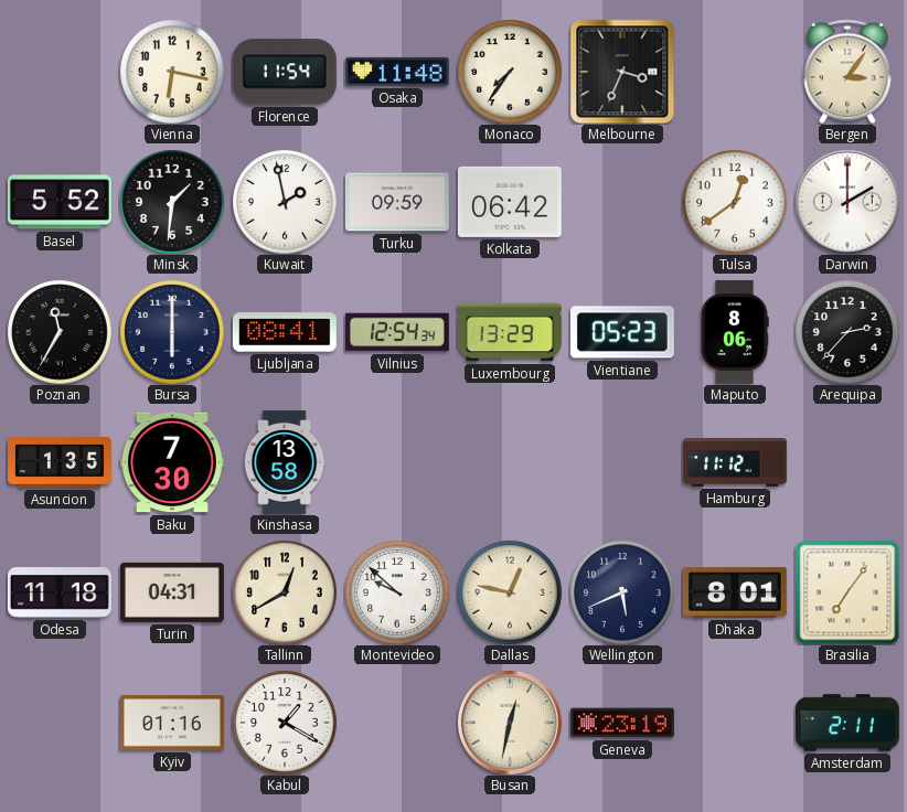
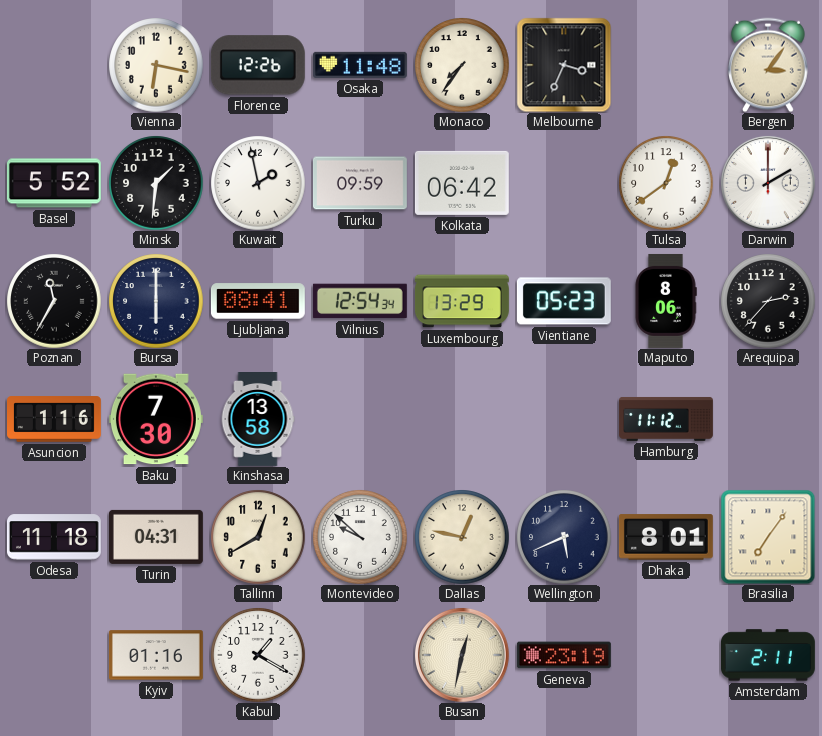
Florence: 11:54 -> 12:26 (258, 65)
Asuncion: 1:35 -> 1:16 (55, 419)
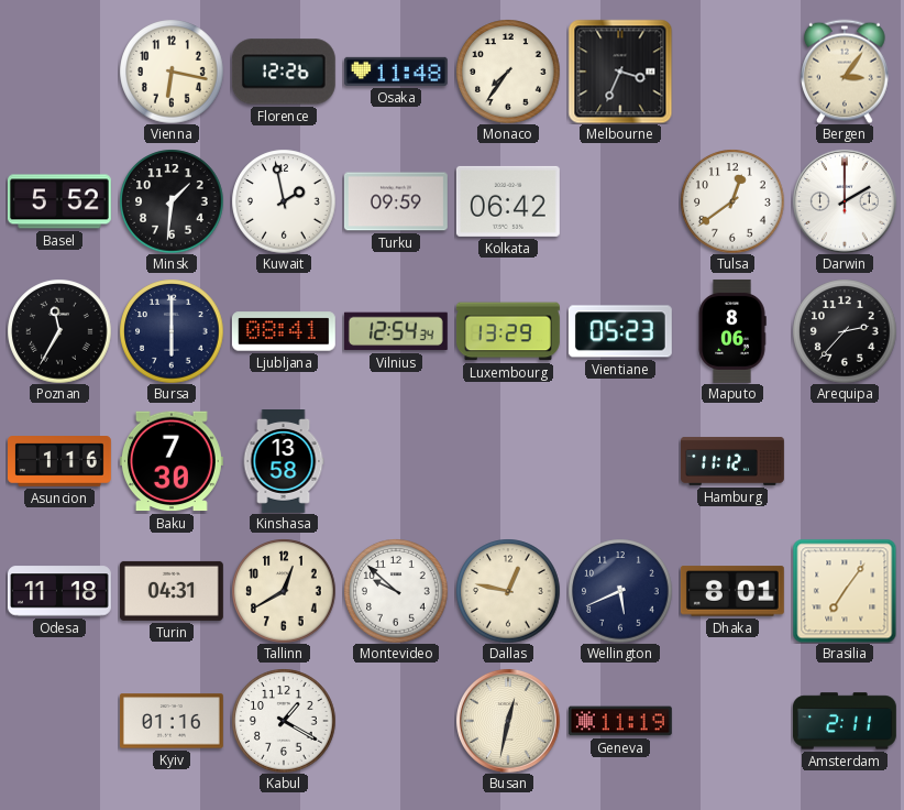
Geneva: 23:19 -> 11:19 (620, 721)
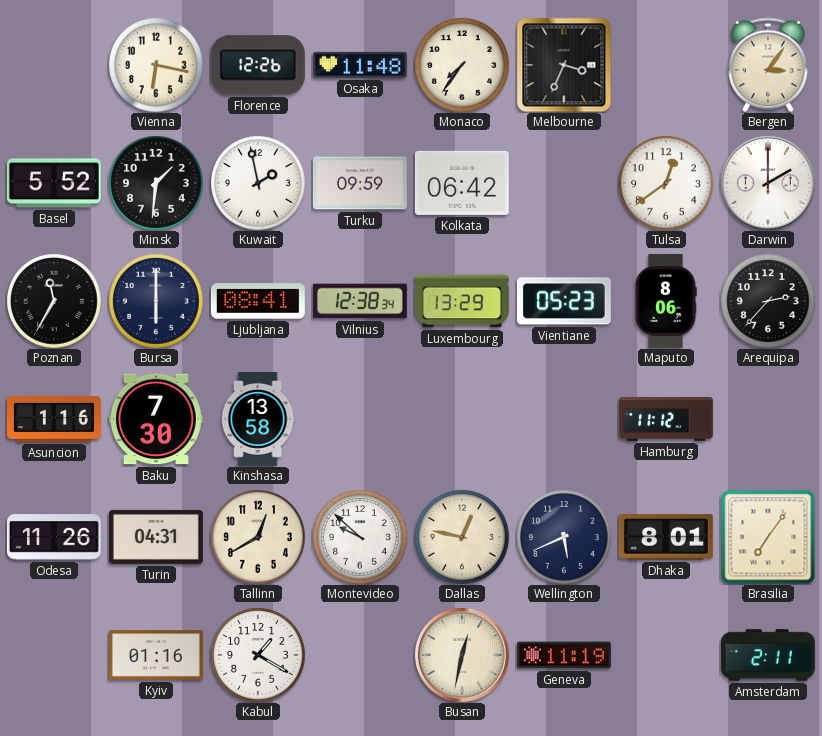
Vilnius: 12:54 -> 12:38 (360, 301)
Odesa: 11:18 -> 11:26 (54, 537)
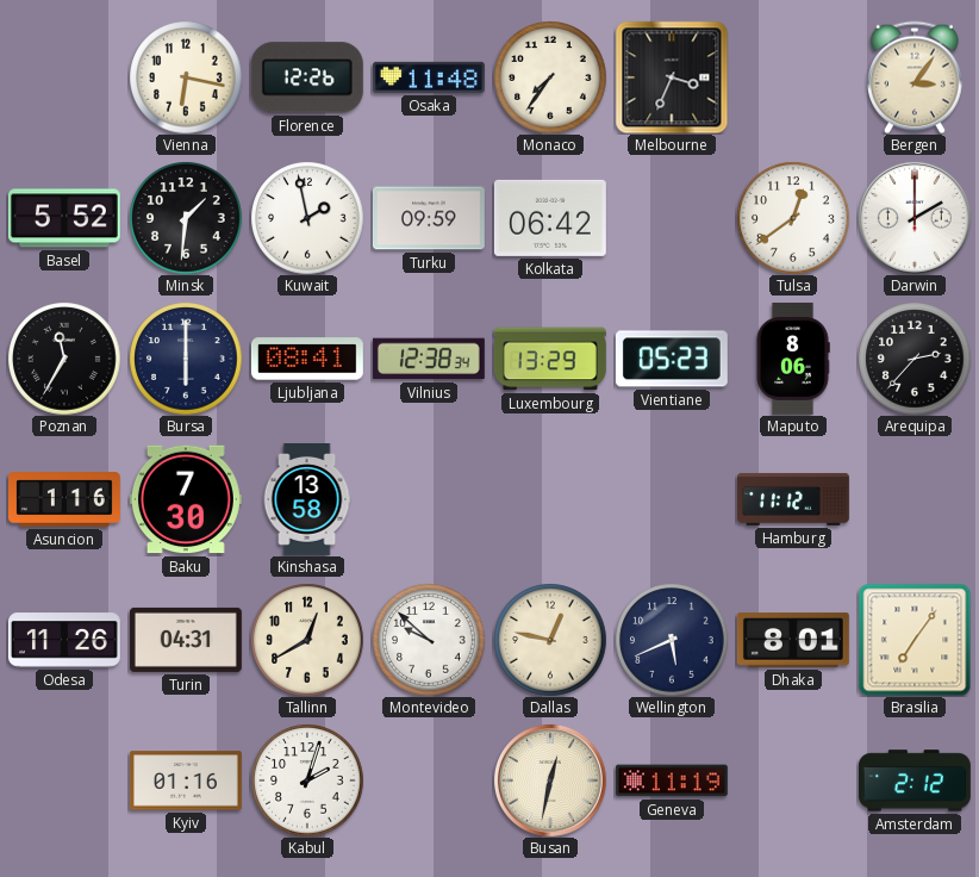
Kabul: 1:20 -> 2:03 (307, 780)
Amsterdam: 2:11 -> 2:12 (915, 780)
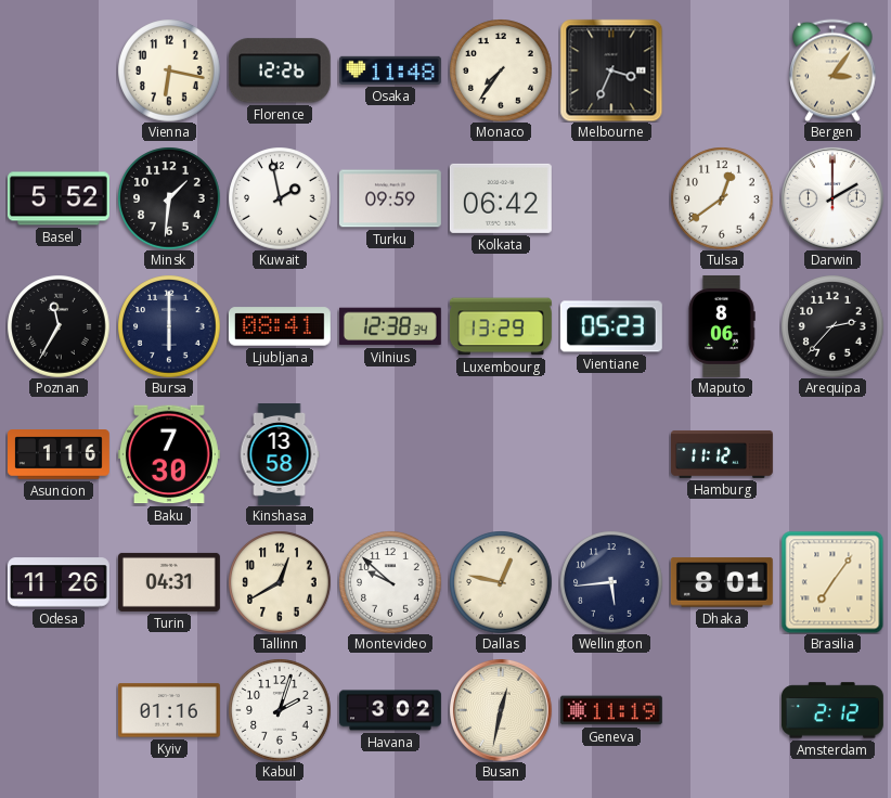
Wellington: 5:41 -> 5:44 (611, 582)
Havana: none -> 3:02 (391, 710)
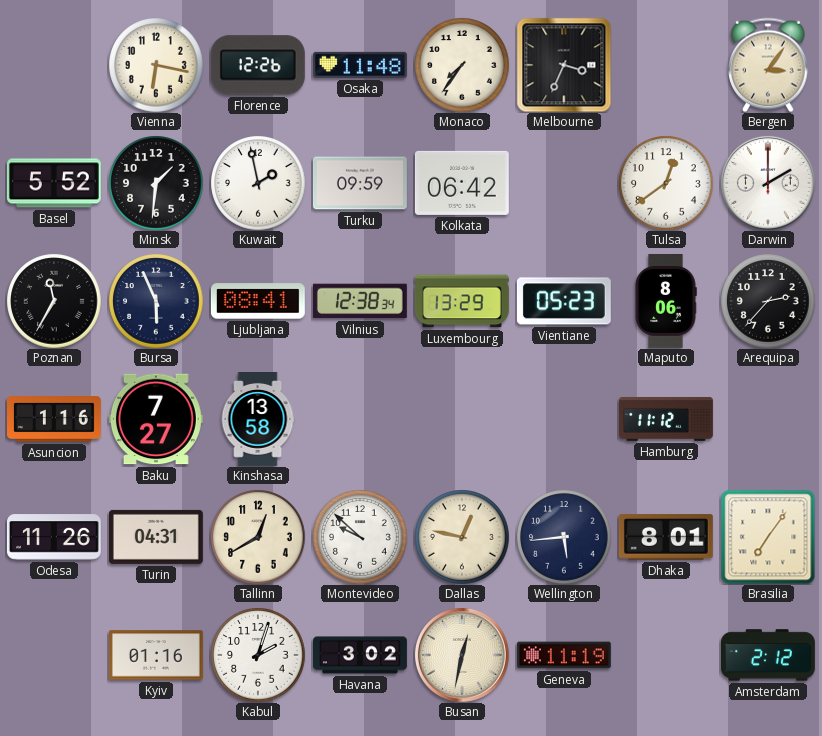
Bursa: 6:00 -> 5:56 (156, 301)
Baku: 7:30 -> 7:27 (156, 419)
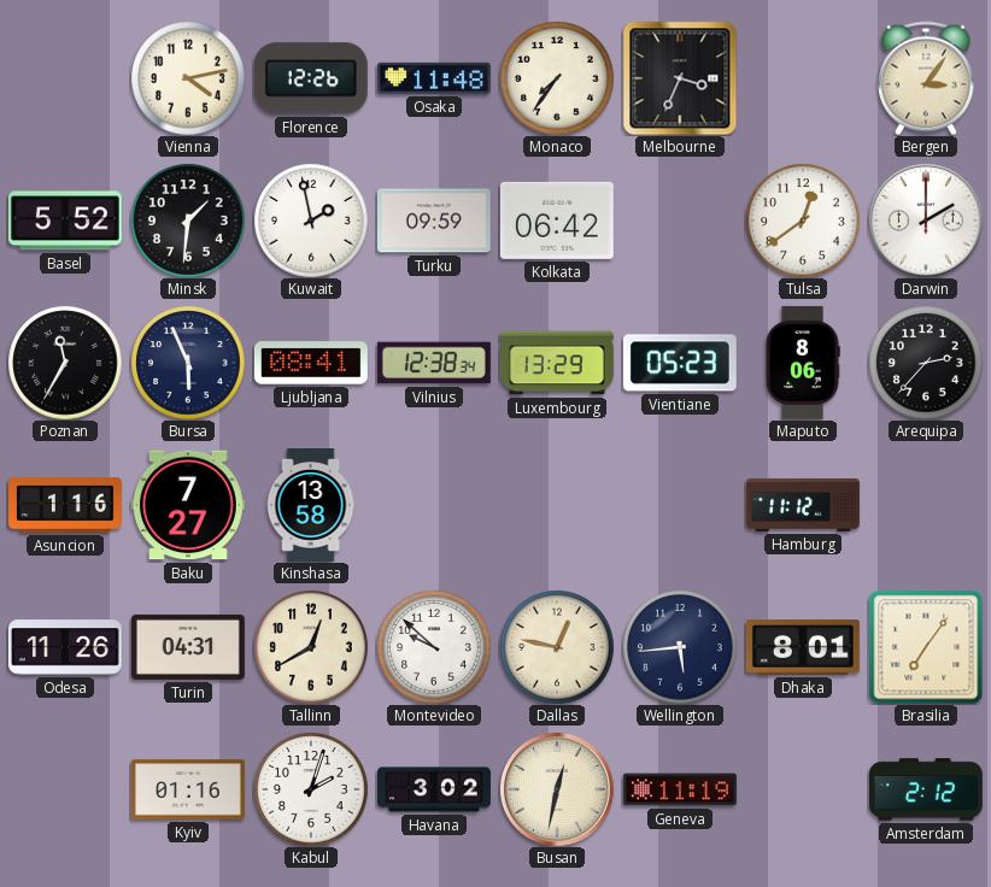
Vienna: 6:17 -> 4:13 (188, 78)
